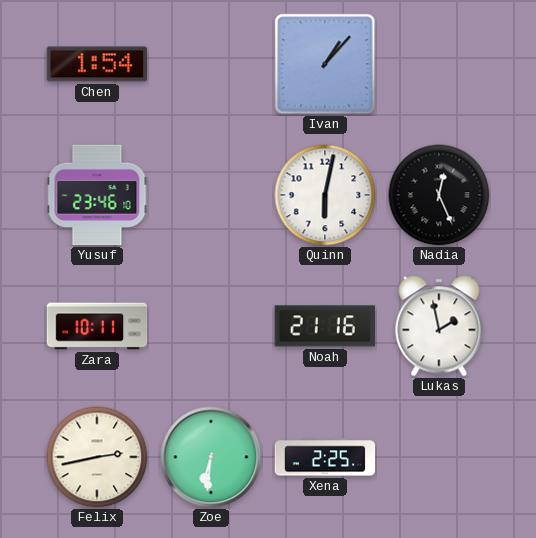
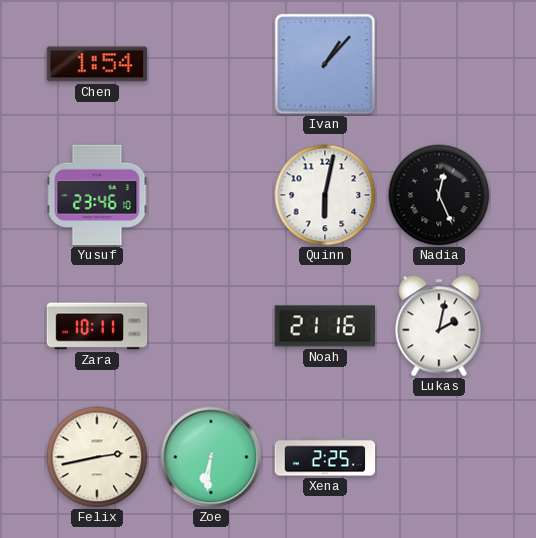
Lukas: 1:58 -> 2:02 (439, 326)
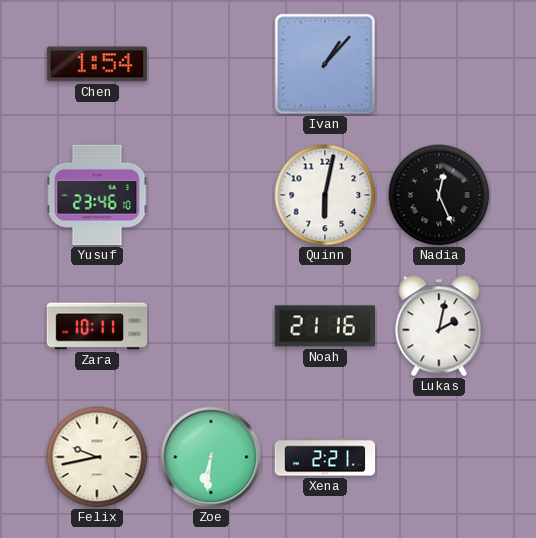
Felix: 2:43 -> 9:43 (97, 457)
Xena: 2:25 -> 2:21 (325, 457)
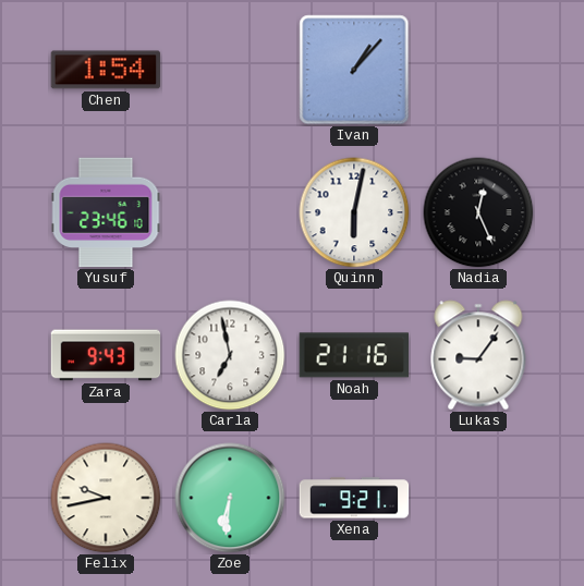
Zara: 10:11 -> 9:43 (106, 355)
Carla: none -> 6:58 (230, 355)
Lukas: 2:02 -> 9:06 (478, 355)
Xena: 2:21 -> 9:21 (354, 498)
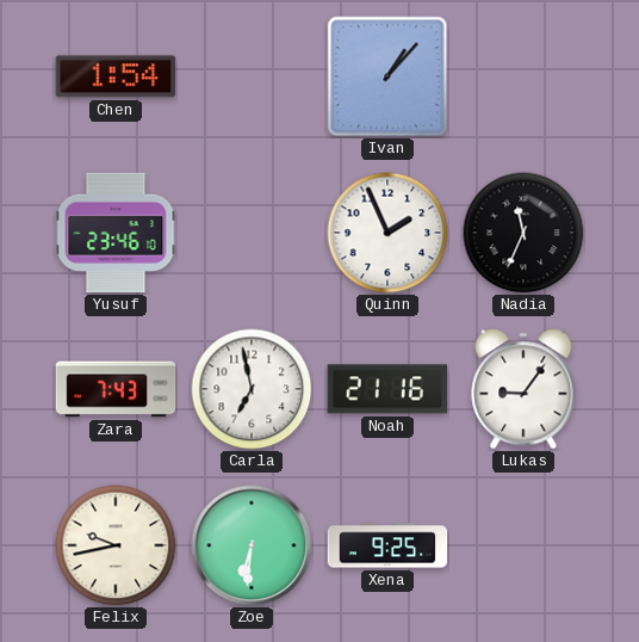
Quinn: 6:02 -> 1:56 (387, 233)
Nadia: 12:26 -> 11:34 (523, 233)
Zara: 9:43 -> 7:43 (116, 389)
Xena: 9:21 -> 9:25 (387, 545)
